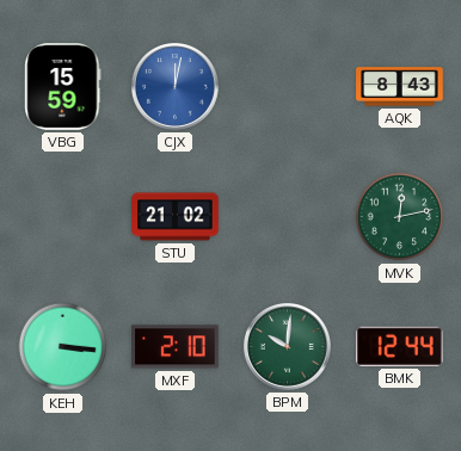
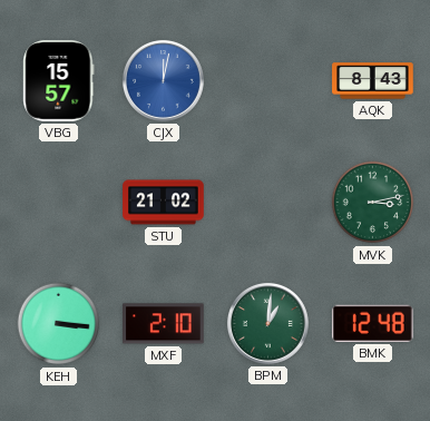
VBG: 15:59 -> 15:57 (59, 81)
MVK: 12:13 -> 3:13 (373, 203)
BPM: 10:01 -> 1:01 (267, 323)
BMK: 12:44 -> 12:48 (373, 323)
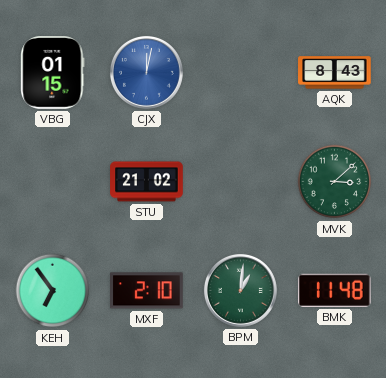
VBG: 15:57 -> 01:15 (53, 73)
MVK: 3:13 -> 3:08 (335, 182)
KEH: 3:16 -> 6:54 (53, 291)
BMK: 12:48 -> 11:48 (335, 290)
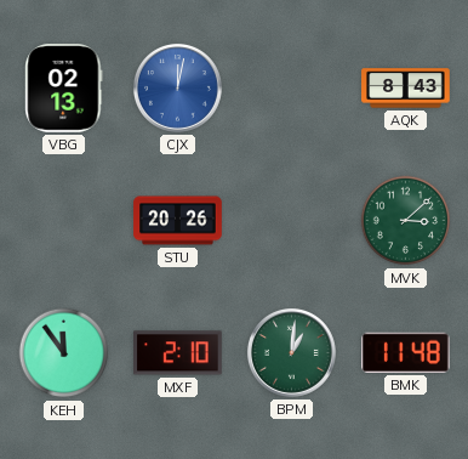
VBG: 01:15 -> 02:13 (64, 89)
STU: 21:02 -> 20:26 (178, 221)
KEH: 6:54 -> 11:54 (64, 353)
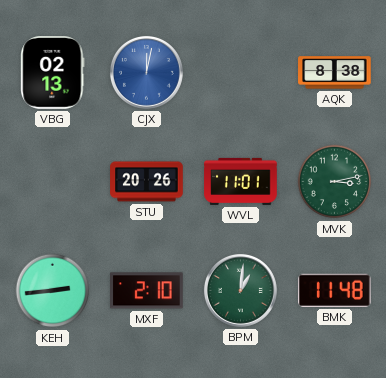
AQK: 8:43 -> 8:38 (335, 73)
WVL: none -> 11:01 (241, 181)
MVK: 3:08 -> 3:13 (335, 182)
KEH: 11:54 -> 2:44 (53, 291)
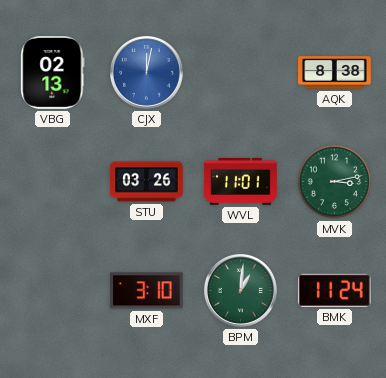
STU: 20:26 -> 03:26 (147, 182)
KEH: 2:44 -> none (53, 291)
MXF: 2:10 -> 3:10 (147, 291)
BMK: 11:48 -> 11:24 (335, 290)
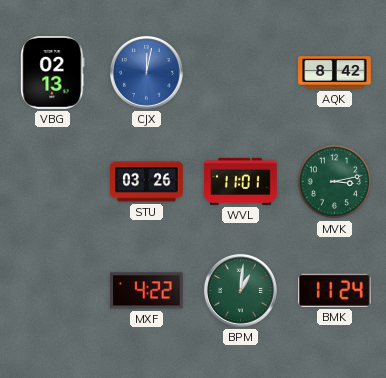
AQK: 8:38 -> 8:42 (335, 73)
MXF: 3:10 -> 4:22 (147, 291)
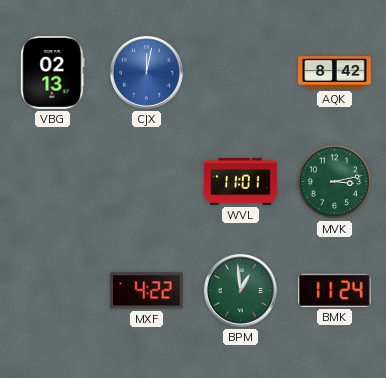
STU: 03:26 -> none (147, 182)
BPM: 1:01 -> 12:59 (240, 290)
